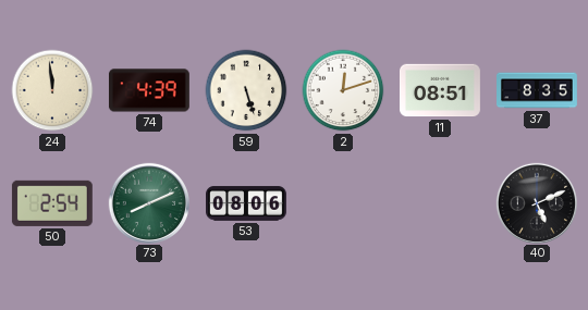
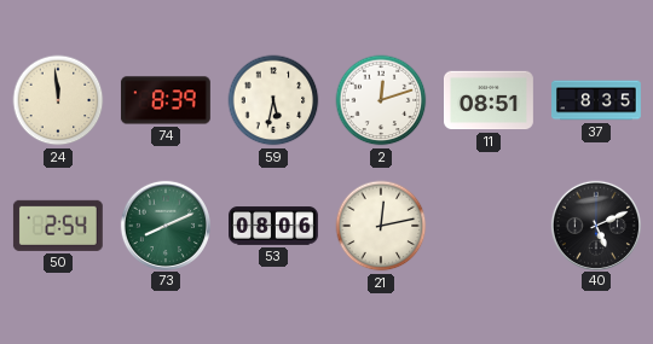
74: 4:39 -> 8:39 (166, 100)
59: 5:27 -> 5:32 (273, 100)
21: none -> 12:13 (381, 226)
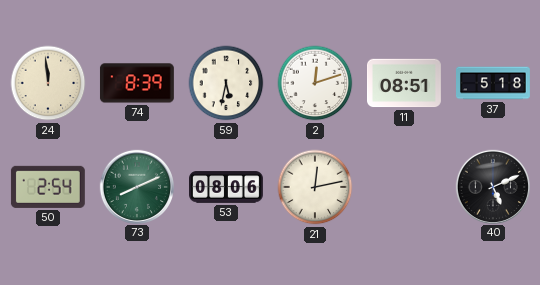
37: 8:35 -> 5:18 (494, 83)
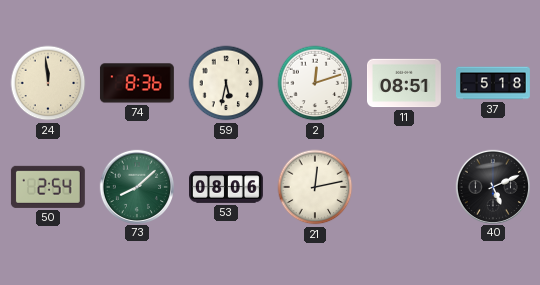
74: 8:39 -> 8:36 (137, 83)
73: 8:11 -> 8:08 (136, 186)
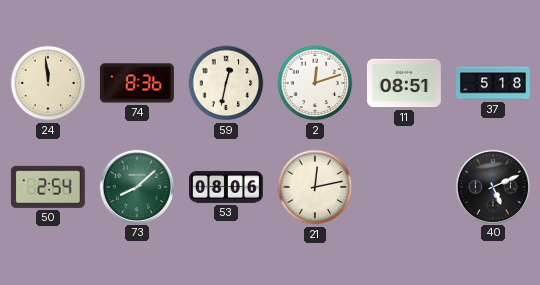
59: 5:32 -> 12:32 (226, 83)
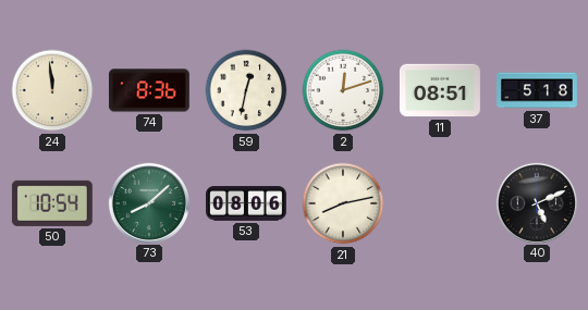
50: 2:54 -> 10:54 (52, 203)
21: 12:13 -> 8:13 (343, 203)
